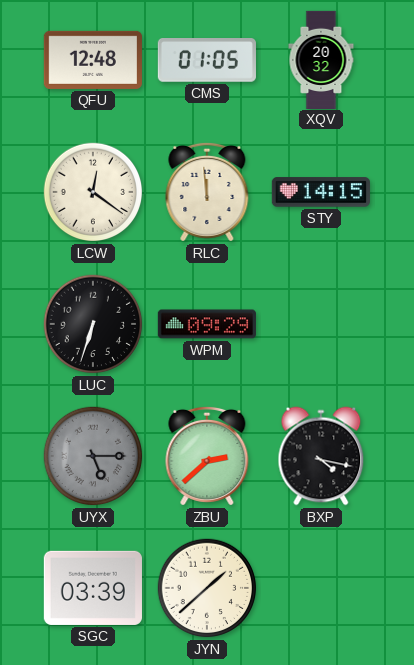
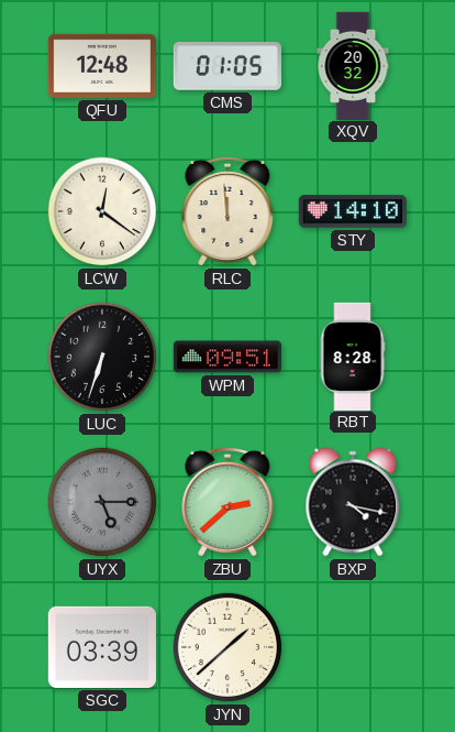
STY: 14:15 -> 14:10 (353, 211)
WPM: 09:29 -> 09:51 (227, 357)
RBT: none -> 8:28 (353, 356)
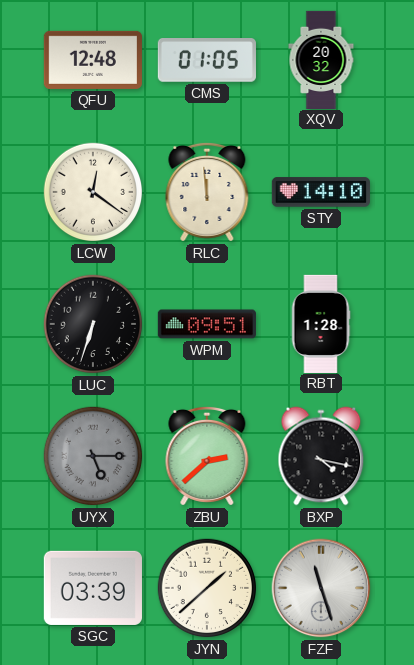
RBT: 8:28 -> 1:28 (321, 323)
FZF: none -> 11:27 (321, 588)
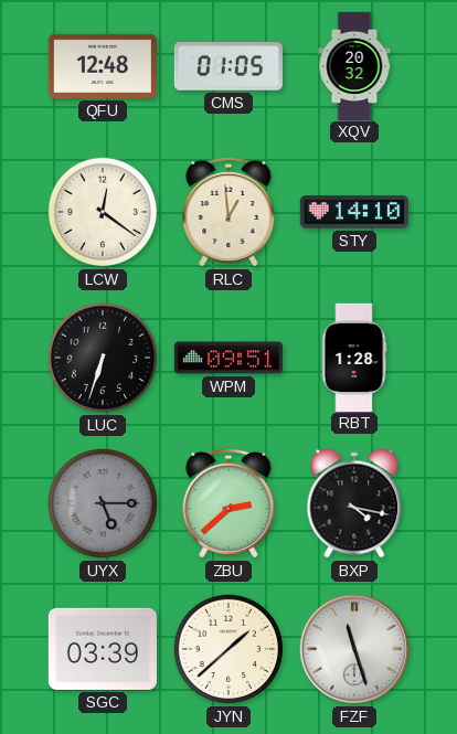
RLC: 11:59 -> 12:59 (228, 212)
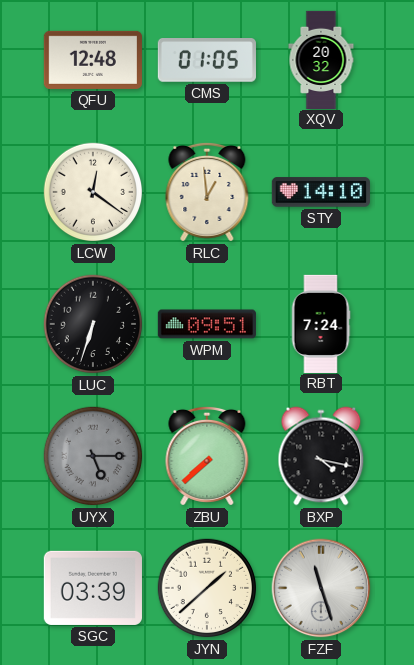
RBT: 1:28 -> 7:24 (321, 323)
ZBU: 2:38 -> 7:38 (207, 456)
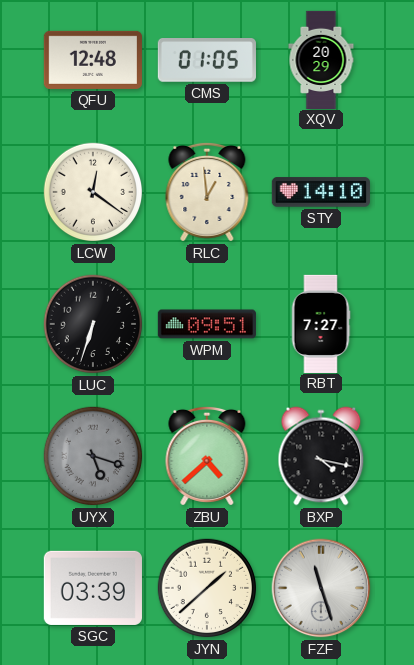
XQV: 20:32 -> 20:29 (321, 59)
RBT: 7:24 -> 7:27 (321, 323)
UYX: 5:15 -> 5:18 (93, 456)
ZBU: 7:38 -> 4:38 (207, 456)
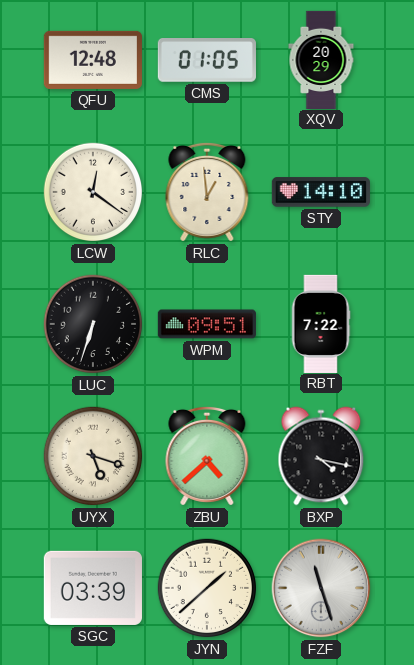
RBT: 7:27 -> 7:22 (321, 323)
UYX dial: grey -> cream (93, 456)
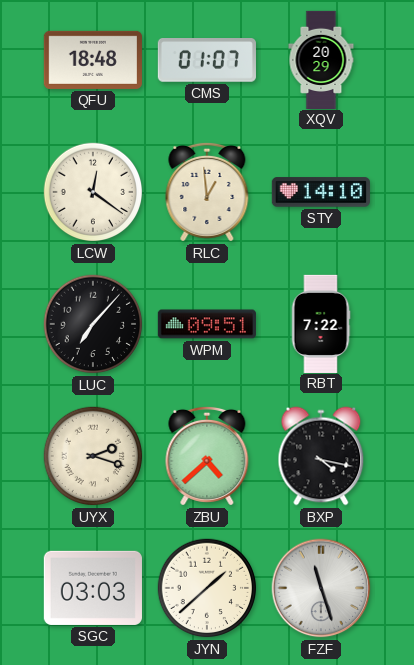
QFU: 12:48 -> 18:48 (93, 60)
CMS: 01:05 -> 01:07 (207, 60)
LUC: 6:33 -> 7:07 (93, 324)
UYX: 5:18 -> 2:18 (93, 456)
SGC: 03:39 -> 03:03 (93, 588)
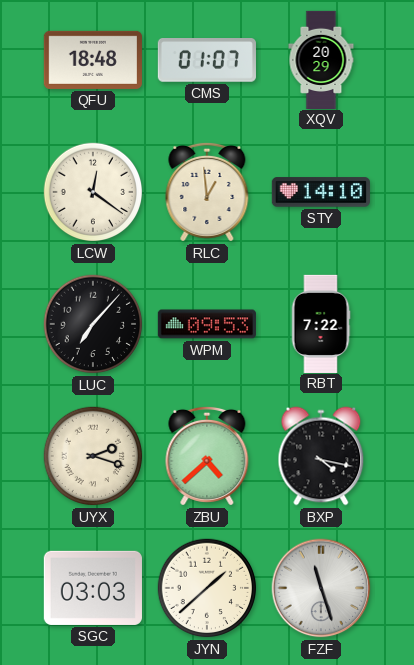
WPM: 09:51 -> 09:53 (207, 324)
